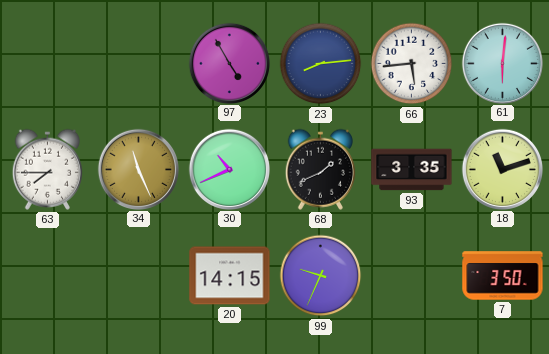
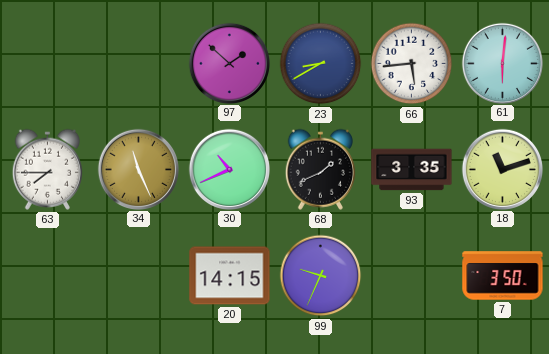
97: 4:55 -> 1:52 (229, 63)
23: 8:14 -> 8:40 (321, 64)
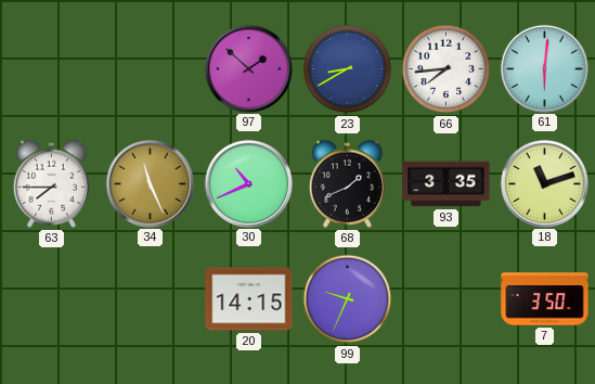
66: 5:44 -> 7:44 (447, 69)
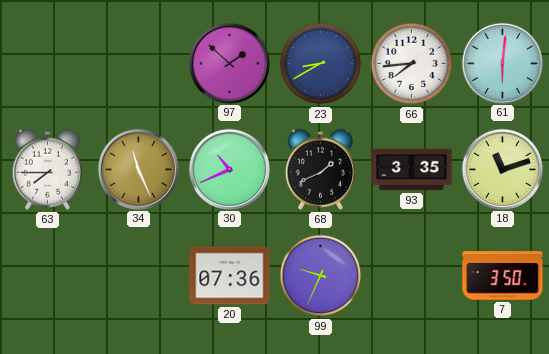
20: 14:15 -> 07:36 (230, 276)
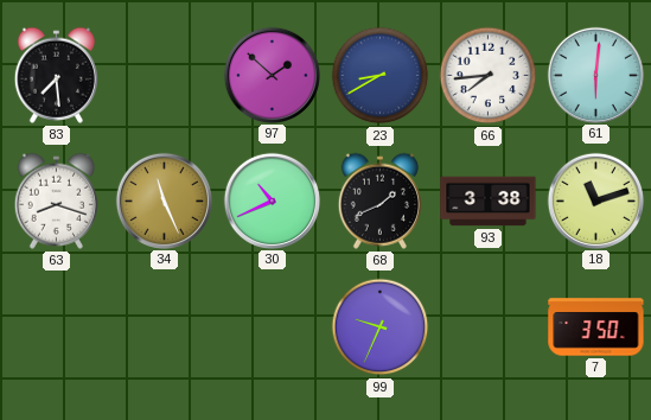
83: none -> 7:29 (56, 75)
63: 7:45 -> 8:18 (56, 201)
93: 3:35 -> 3:38 (489, 202)
20: 07:36 -> none (230, 276)
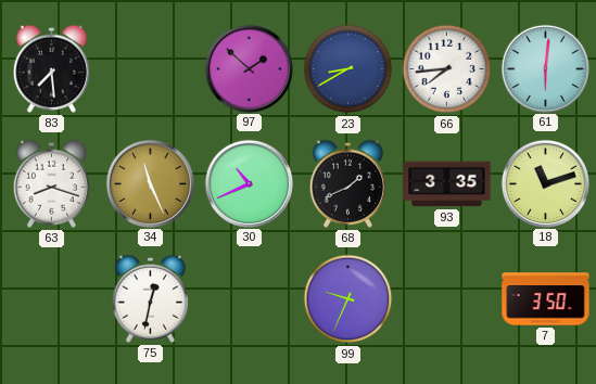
93: 3:38 -> 3:35 (447, 184)
75: none -> 12:32 (150, 298)
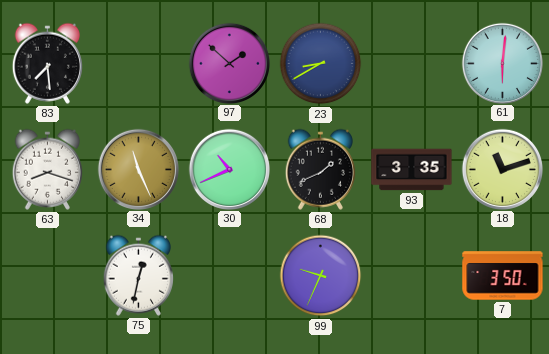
66: 7:44 -> none (447, 69)
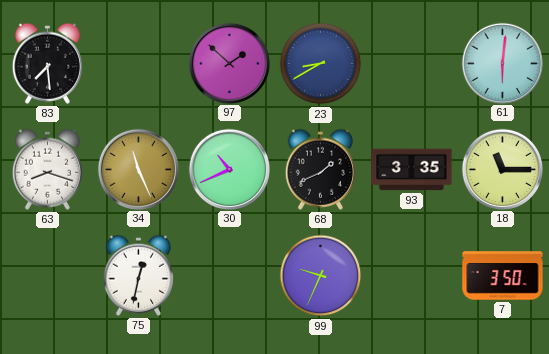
18: 11:12 -> 11:15 (502, 169)
